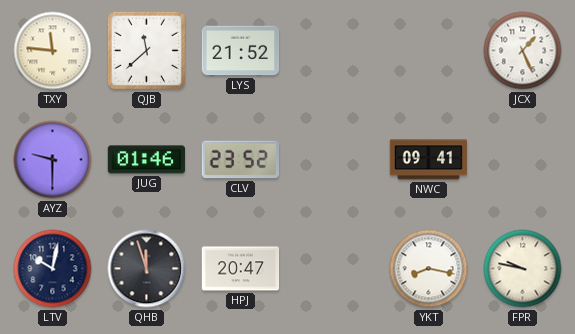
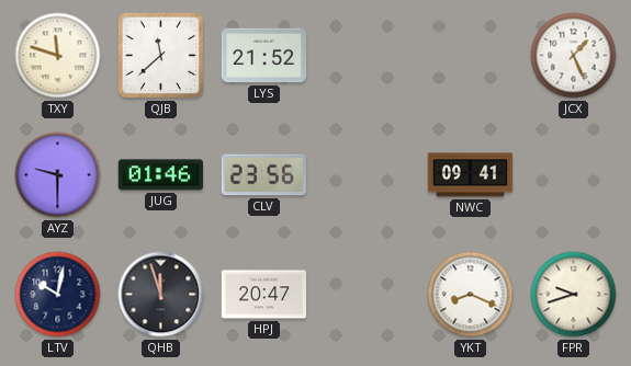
TXY: 11:46 -> 11:48 (58, 56)
CLV: 23:52 -> 23:56 (263, 175)
YKT: 8:17 -> 8:19 (471, 295)
FPR: 9:47 -> 9:42 (574, 295)
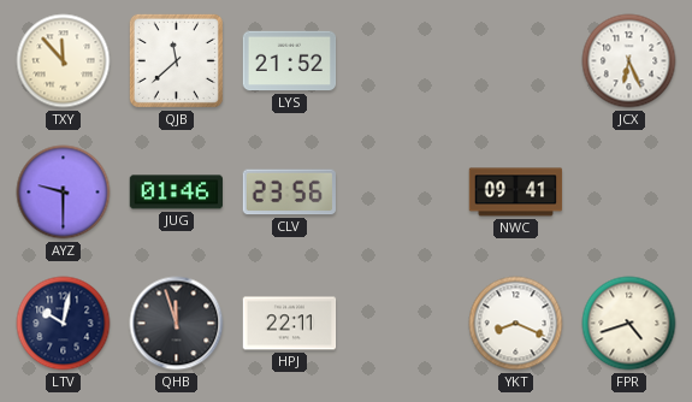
TXY: 11:48 -> 11:53 (64, 61)
JCX: 1:26 -> 6:26 (629, 61)
HPJ: 20:47 -> 22:11 (290, 324)
FPR: 9:42 -> 4:42 (629, 324)
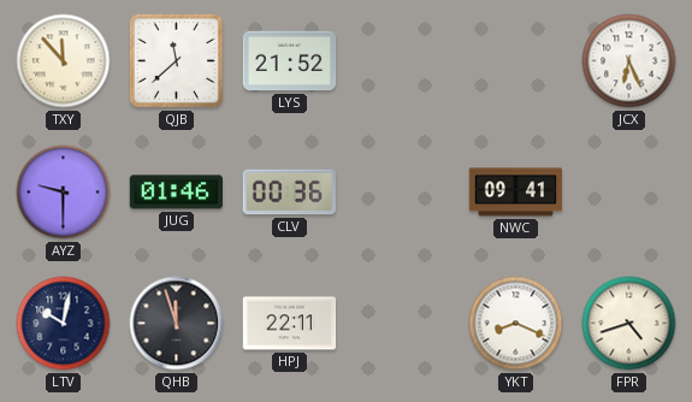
CLV: 23:56 -> 00:36 (289, 193)
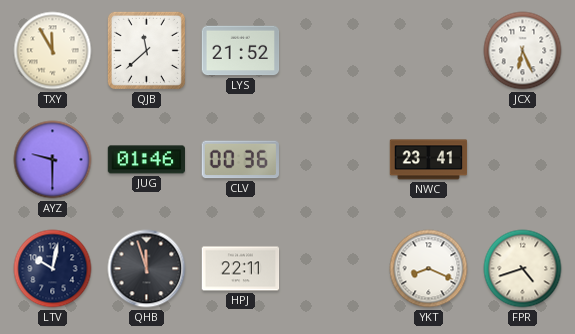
TXY: 11:53 -> 11:55 (53, 51)
NWC: 09:41 -> 23:41 (429, 160)
